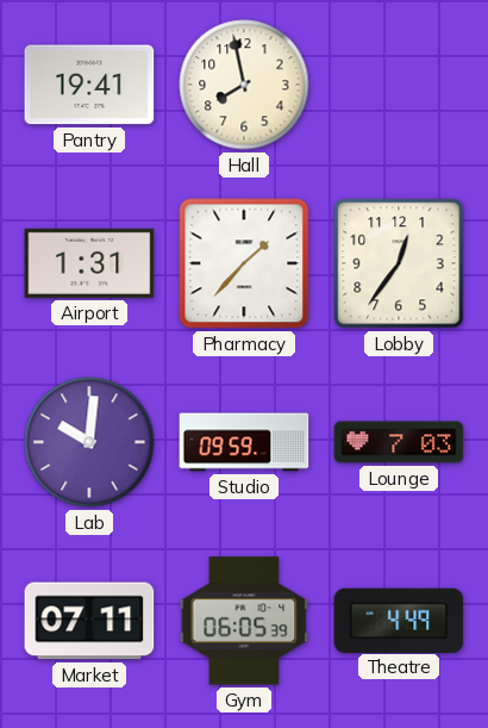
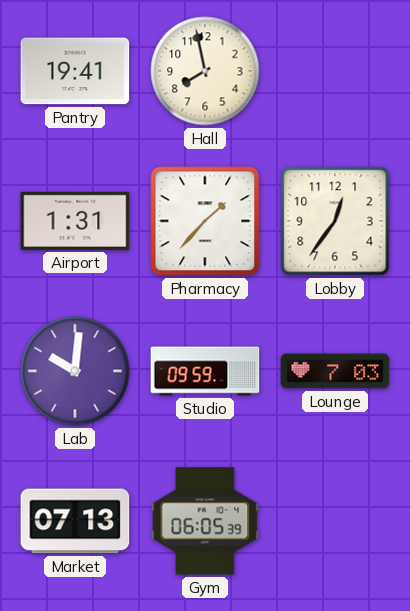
Market: 07:11 -> 07:13 (75, 521)
Theatre: 4:49 -> none (399, 620)
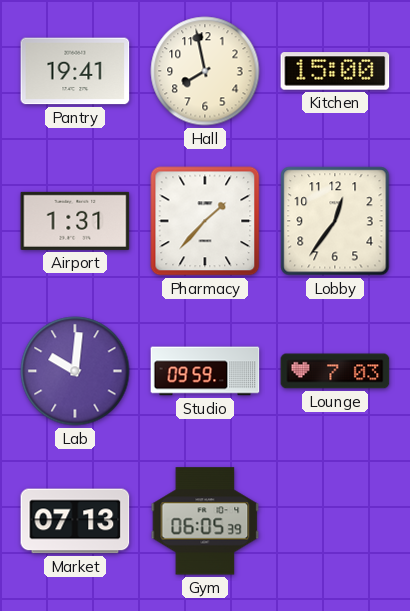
Kitchen: none -> 15:00 (335, 71)
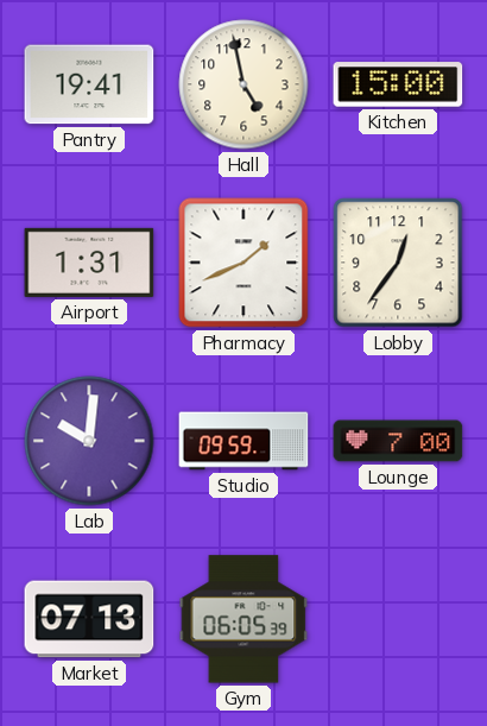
Hall: 7:58 -> 4:58 (243, 84)
Pharmacy: 1:37 -> 1:41 (243, 263)
Lounge: 7:03 -> 7:00 (398, 441)
